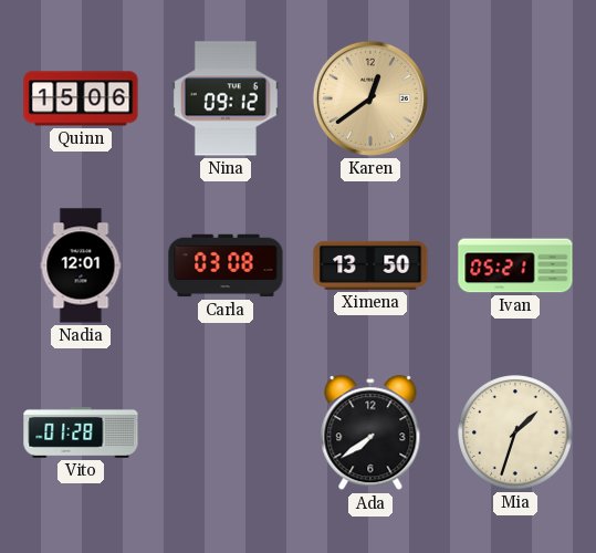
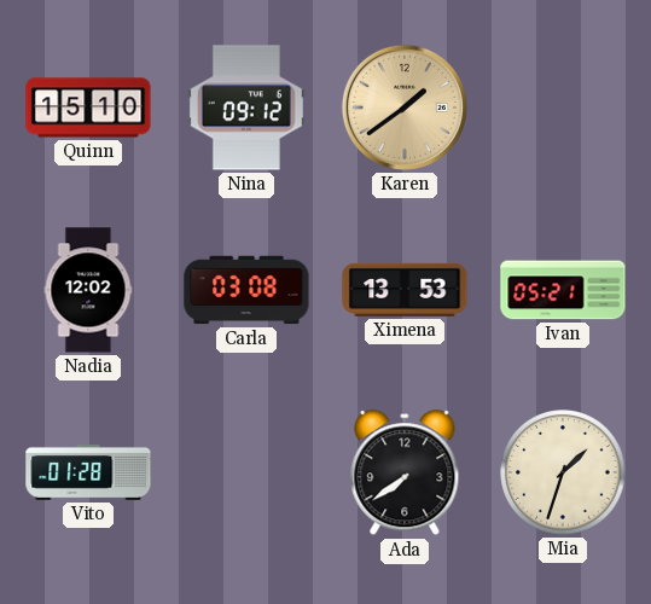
Quinn: 15:06 -> 15:10 (88, 108)
Karen: 12:39 -> 1:39 (405, 108)
Nadia: 12:01 -> 12:02 (88, 290)
Ximena: 13:50 -> 13:53 (405, 290)
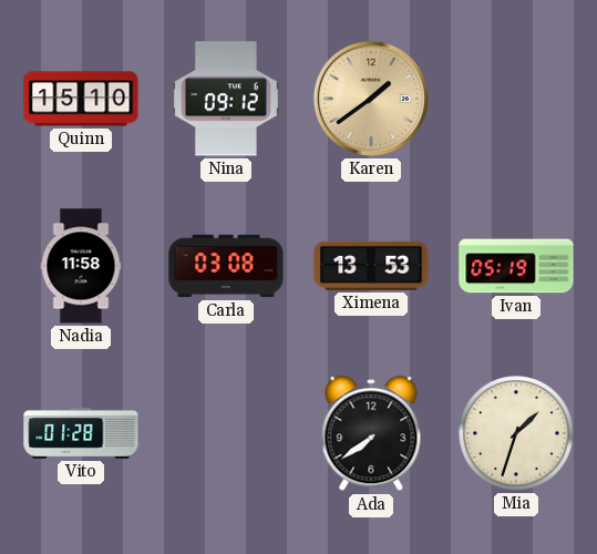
Nadia: 12:02 -> 11:58 (81, 266)
Ivan: 05:21 -> 05:19 (516, 266)
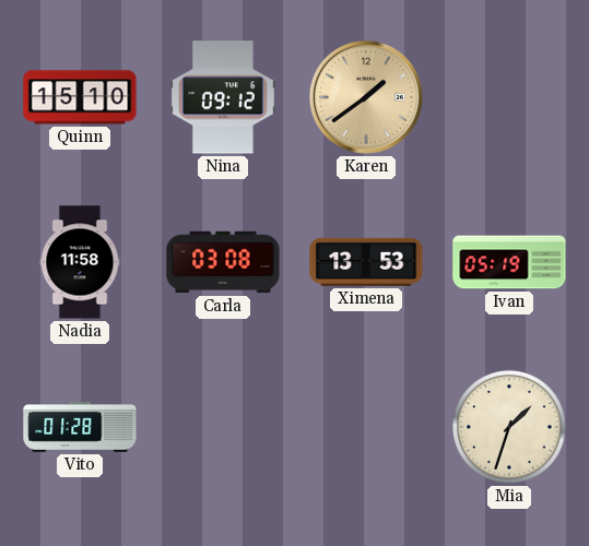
Ada: 7:39 -> none (371, 434)
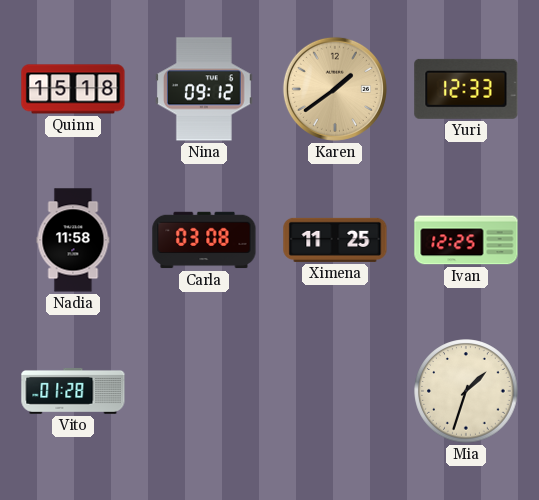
Quinn: 15:10 -> 15:18 (73, 89)
Yuri: none -> 12:33 (466, 89)
Ximena: 13:53 -> 11:25 (335, 240)
Ivan: 05:19 -> 12:25 (466, 240)
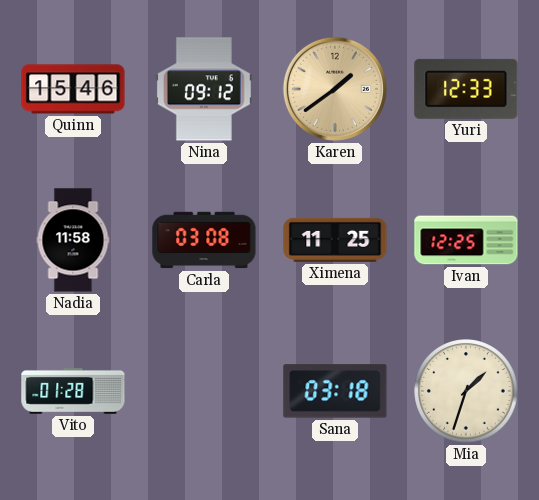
Quinn: 15:18 -> 15:46 (73, 89)
Sana: none -> 03:18 (335, 391)
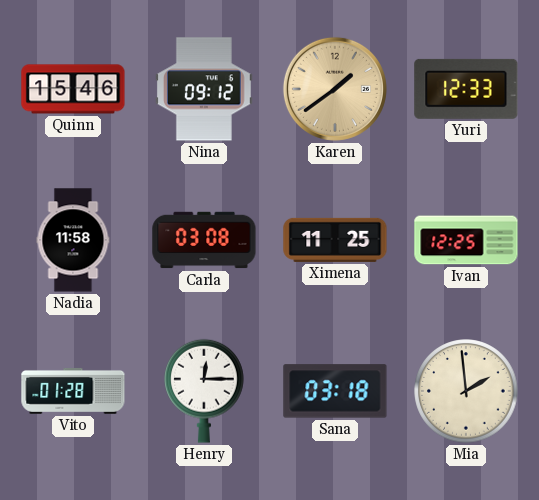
Henry: none -> 12:15 (205, 391)
Mia: 1:33 -> 1:59 (466, 391)
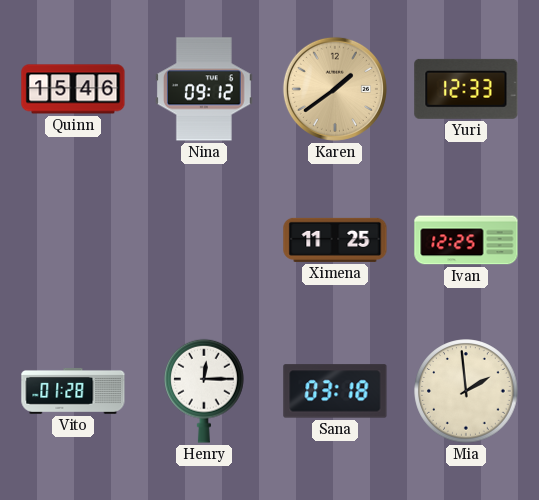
Nadia: 11:58 -> none (73, 240)
Carla: 03:08 -> none (204, 240)
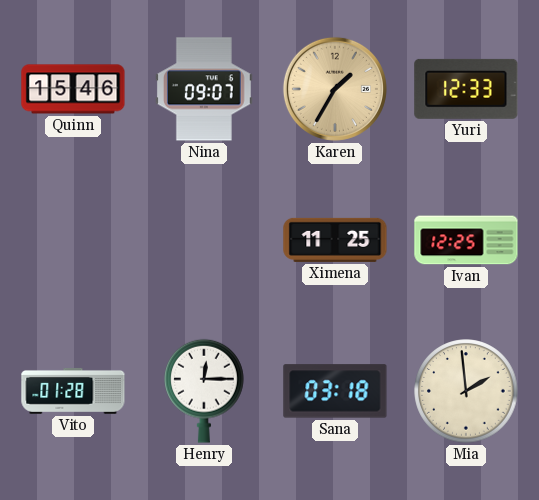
Nina: 09:12 -> 09:07 (204, 89)
Karen: 1:39 -> 1:35 (335, 89)
